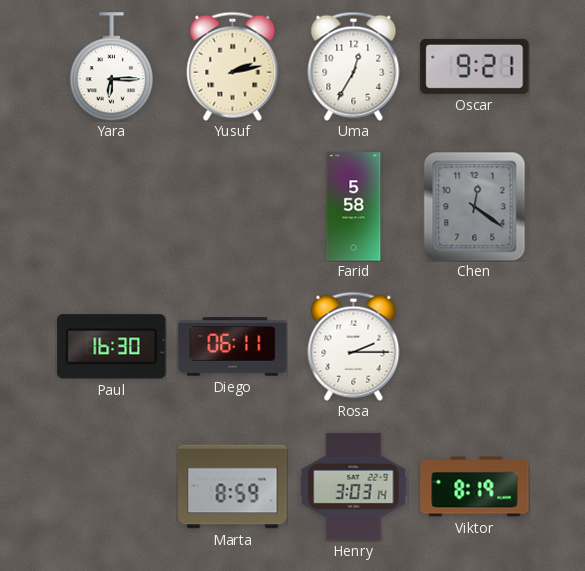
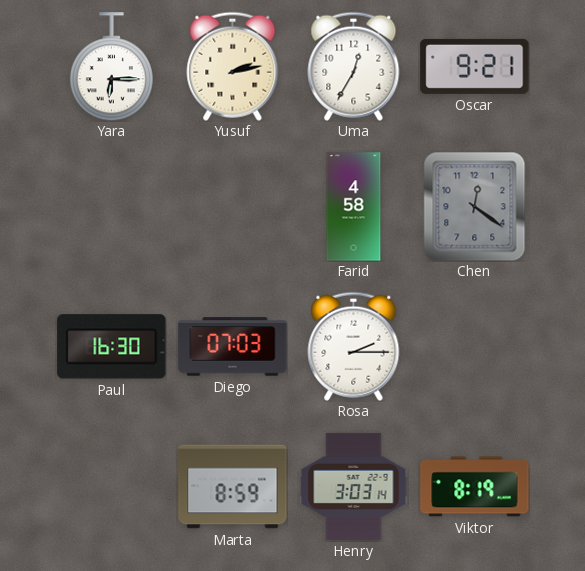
Farid: 5:58 -> 4:58 (354, 207)
Diego: 06:11 -> 07:03 (233, 347)
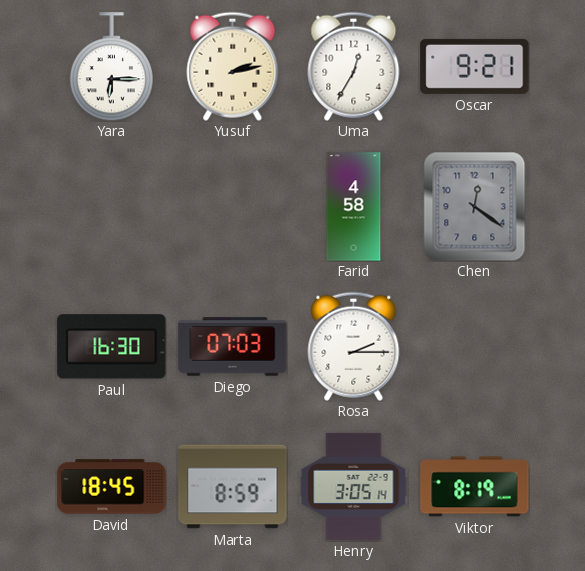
David: none -> 18:45 (112, 487)
Henry: 3:03 -> 3:05 (354, 486)
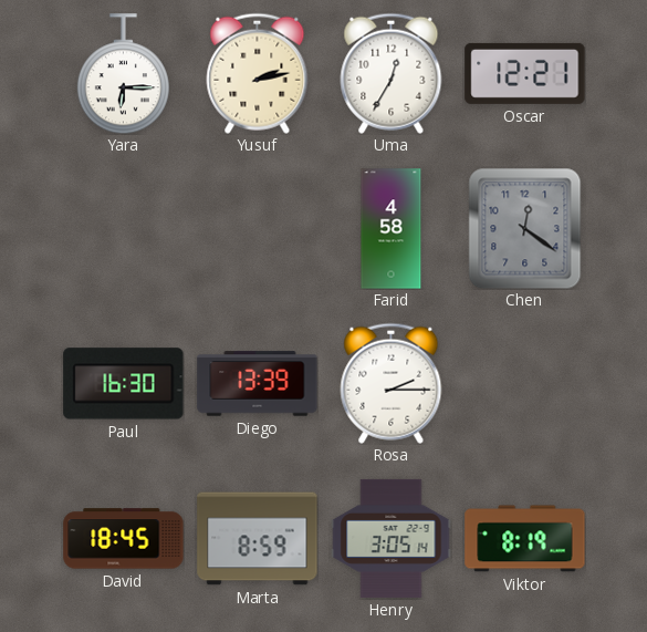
Oscar: 9:21 -> 12:21 (525, 73)
Diego: 07:03 -> 13:39 (258, 384)
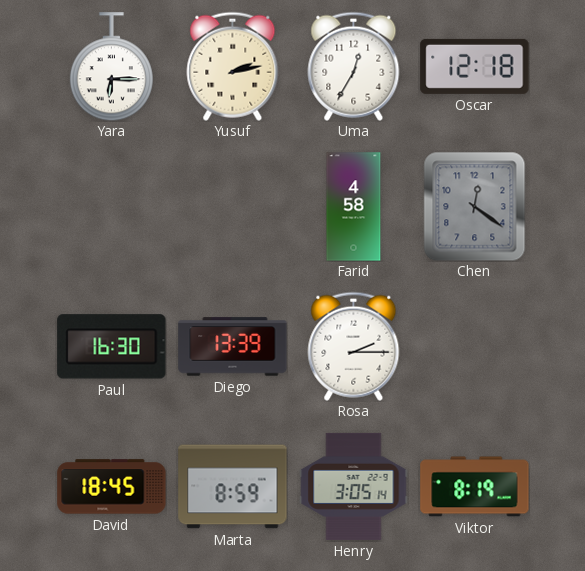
Oscar: 12:21 -> 12:18 (475, 66)
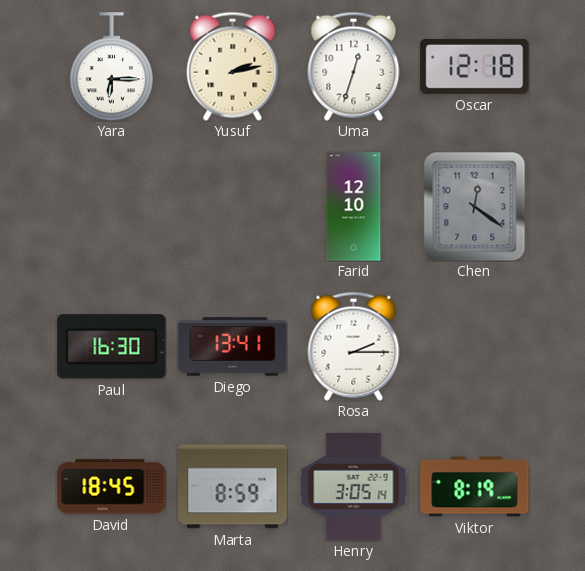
Uma: 12:35 -> 12:33 (354, 66)
Farid: 4:58 -> 12:10 (354, 207)
Diego: 13:39 -> 13:41 (233, 347)
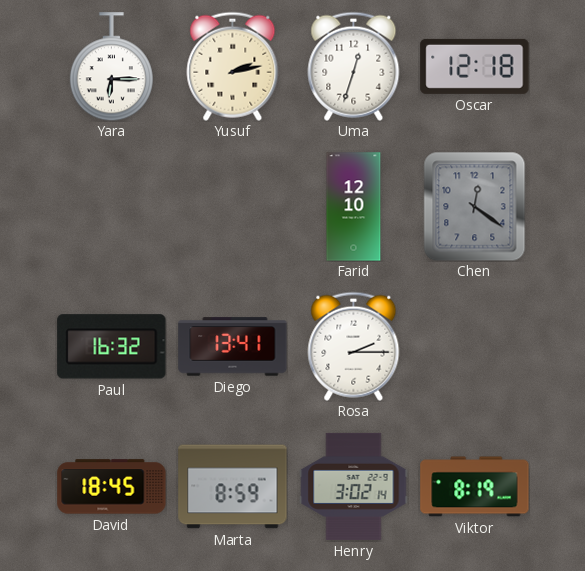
Paul: 16:30 -> 16:32 (112, 347)
Henry: 3:05 -> 3:02 (354, 486)
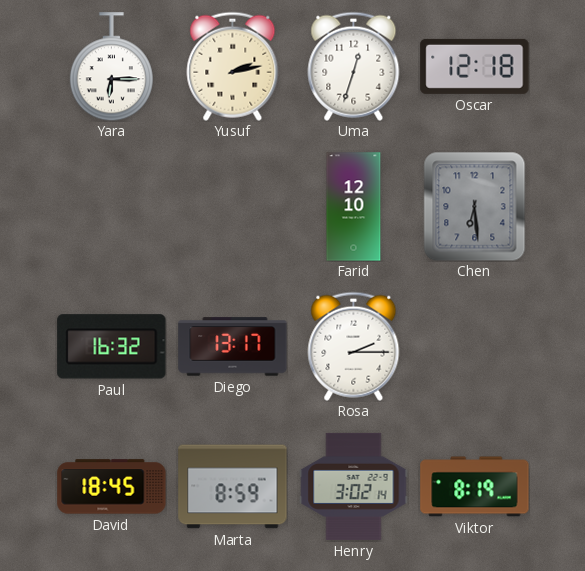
Chen: 12:21 -> 6:29 (475, 206)
Diego: 13:41 -> 13:17 (233, 347)
